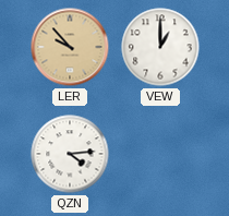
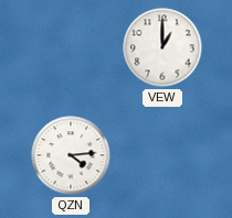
LER: 9:53 -> none (70, 47)
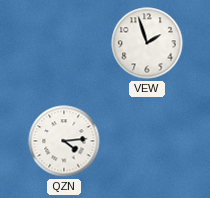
VEW: 1:00 -> 1:57 (147, 43)
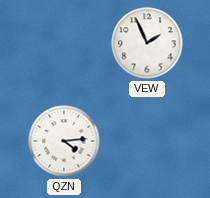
VEW: 1:57 -> 1:56 (147, 43)
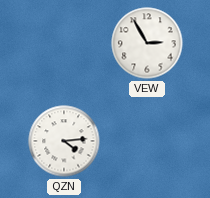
VEW: 1:56 -> 2:55 (147, 43)
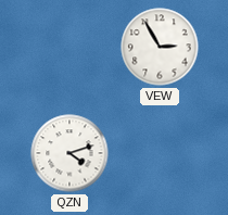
QZN: 4:14 -> 4:12 (69, 153)
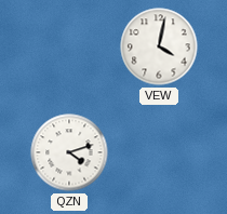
VEW: 2:55 -> 4:02 (159, 46)
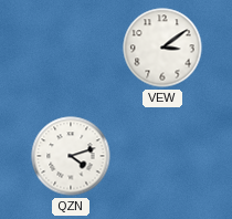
VEW: 4:02 -> 3:09 (162, 48)
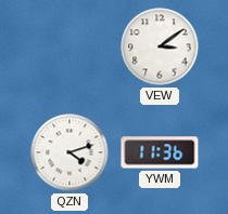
YWM: none -> 11:36 (160, 152)
